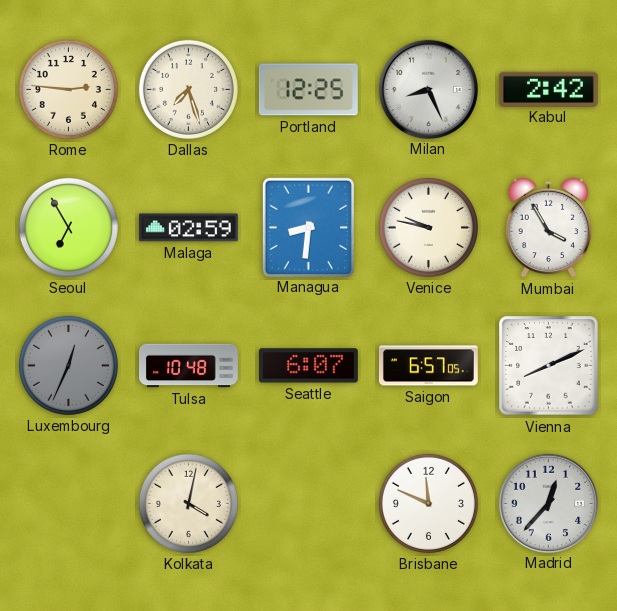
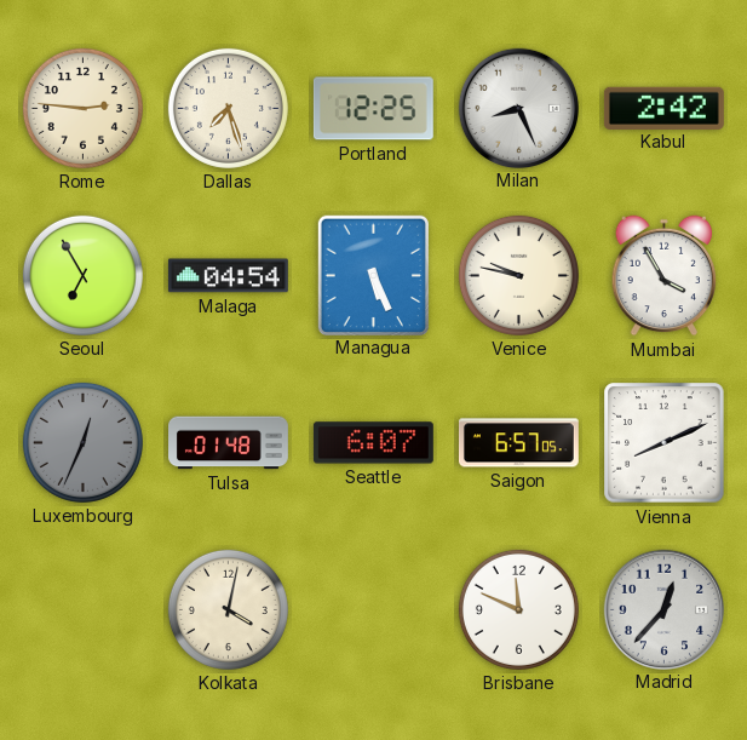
Malaga: 02:59 -> 04:54 (228, 276)
Managua: 8:31 -> 5:26 (373, 275)
Tulsa: 10:48 -> 01:48 (229, 443)
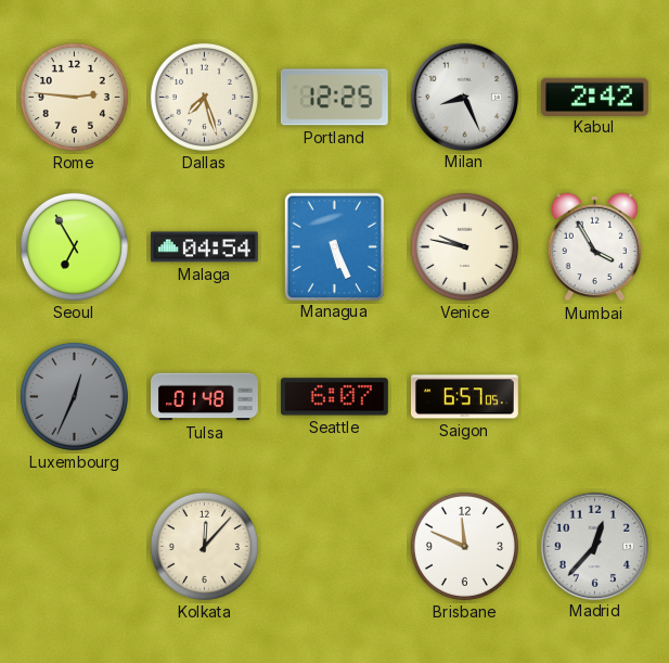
Vienna: 8:11 -> none (665, 443)
Kolkata: 4:02 -> 12:07 (204, 546)
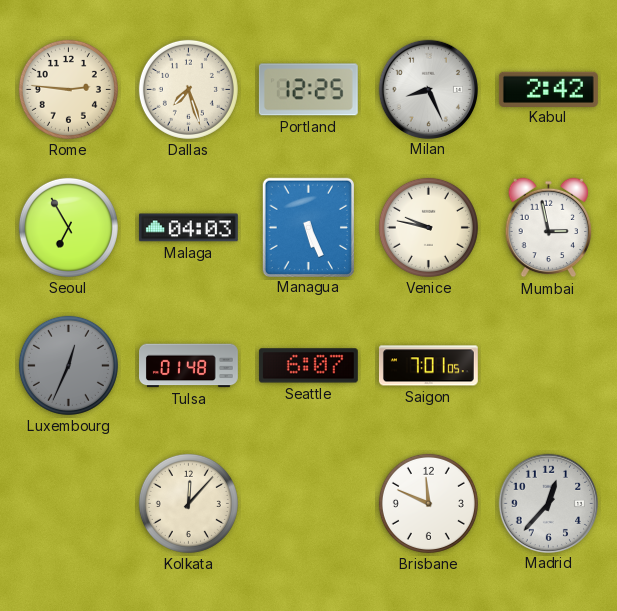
Malaga: 04:54 -> 04:03 (188, 228)
Mumbai: 3:55 -> 2:58 (549, 228)
Saigon: 6:57 -> 7:01 (428, 366)
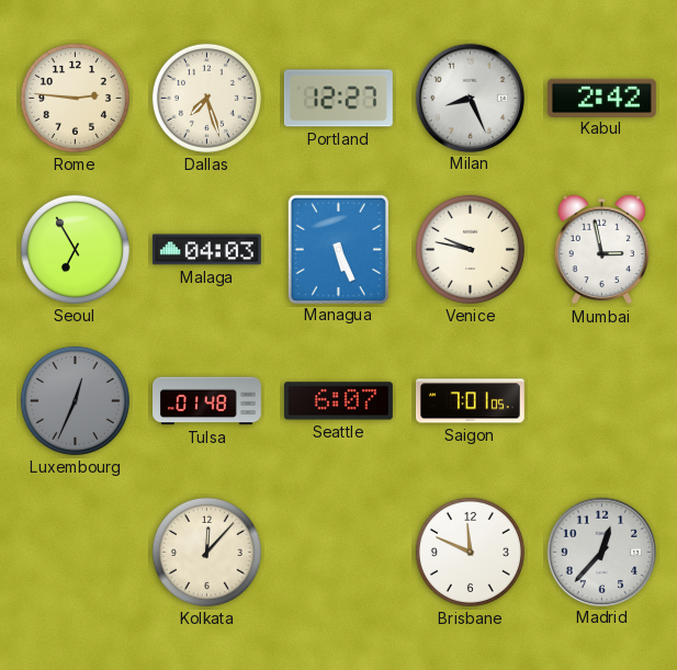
Portland: 12:25 -> 12:27 (338, 99)
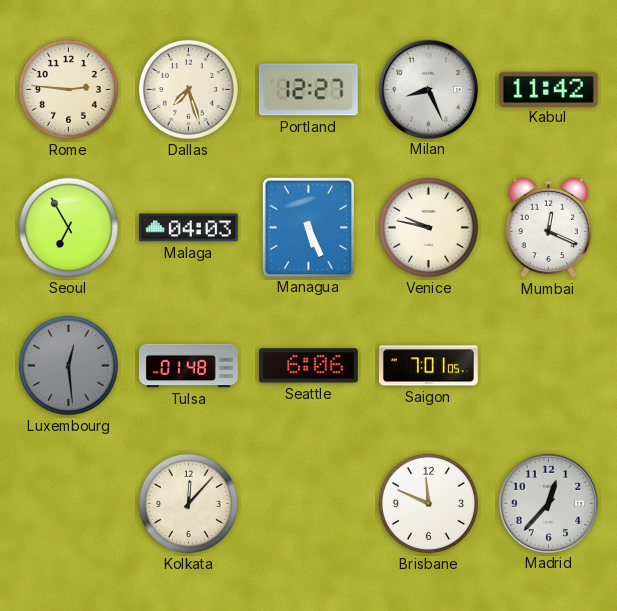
Kabul: 2:42 -> 11:42 (548, 89)
Mumbai: 2:58 -> 12:19 (549, 228)
Luxembourg: 12:34 -> 12:29 (68, 365)
Seattle: 6:07 -> 6:06 (308, 366)
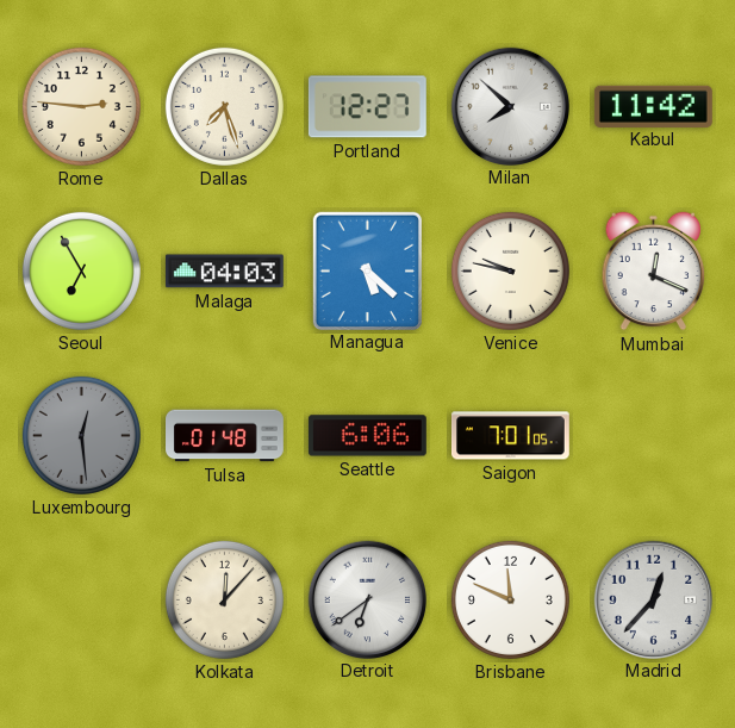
Milan: 8:26 -> 7:52 (510, 106)
Managua: 5:26 -> 5:22 (367, 270)
Detroit: none -> 6:39 (367, 599)
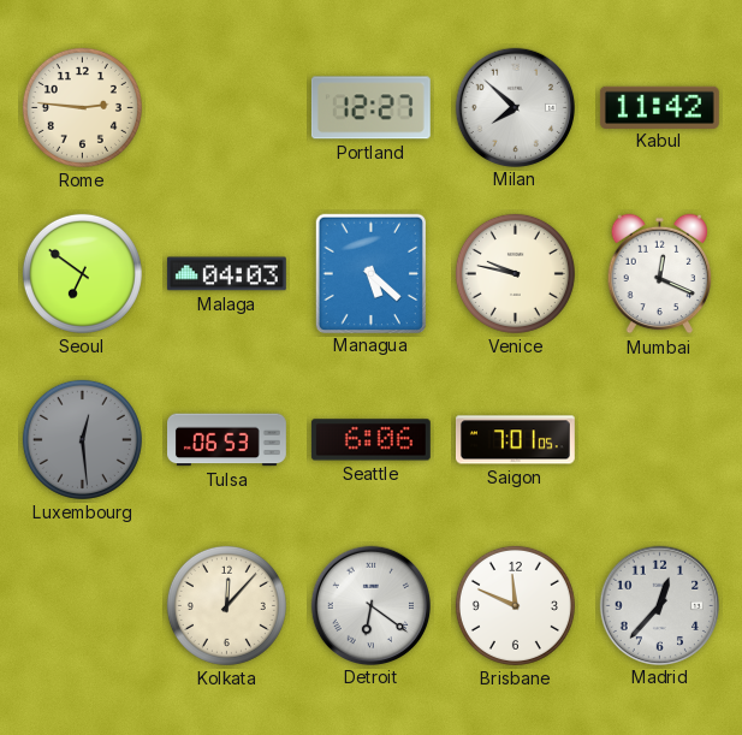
Dallas: 7:27 -> none (224, 106)
Seoul: 6:55 -> 6:51 (82, 273)
Tulsa: 01:48 -> 06:53 (227, 440)
Detroit: 6:39 -> 6:21 (370, 605)
